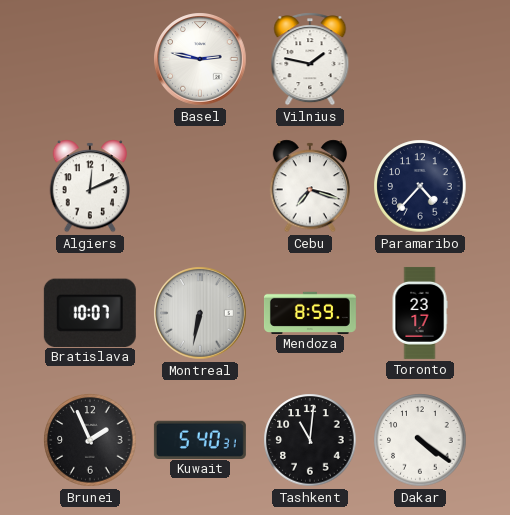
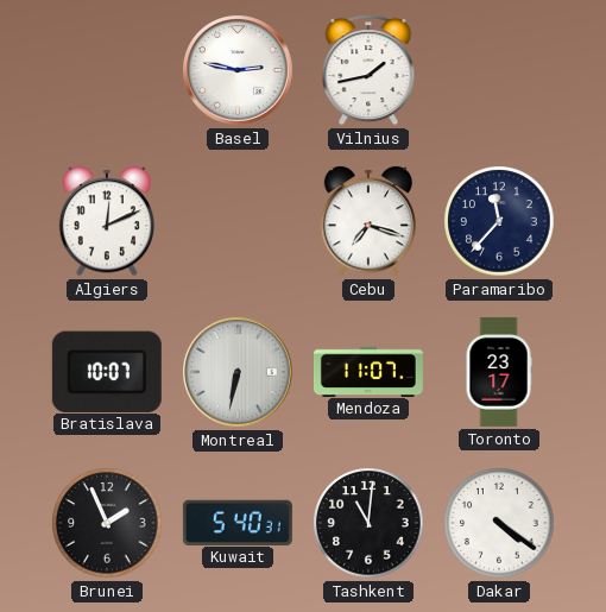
Vilnius: 1:47 -> 1:43 (368, 70)
Paramaribo: 4:37 -> 11:37 (499, 221)
Mendoza: 8:59 -> 11:07 (368, 371)
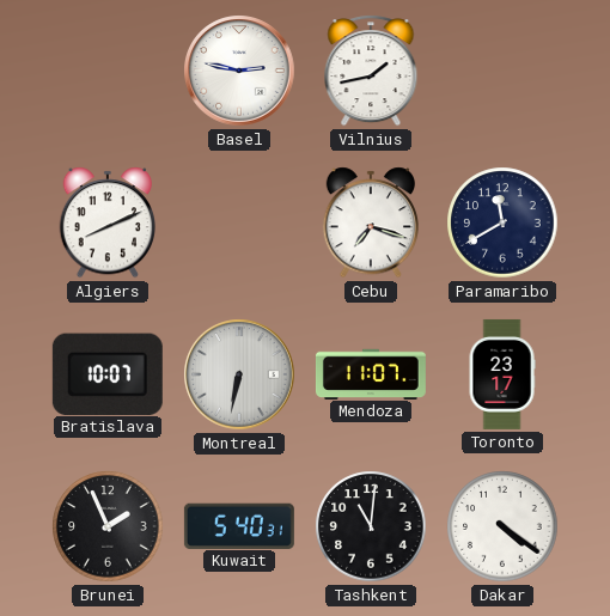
Algiers: 12:11 -> 8:11 (106, 222)
Paramaribo: 11:37 -> 11:40 (502, 222)
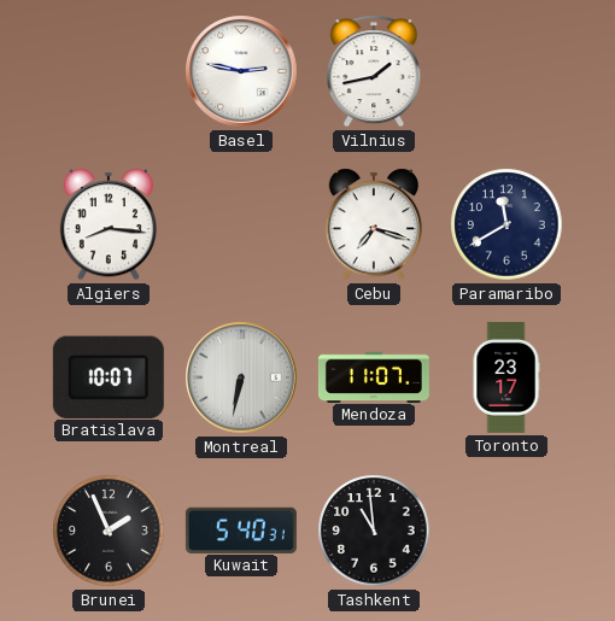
Algiers: 8:11 -> 8:16 (107, 224)
Tashkent: 11:01 -> 10:59 (374, 531)
Dakar: 4:21 -> none (502, 526)
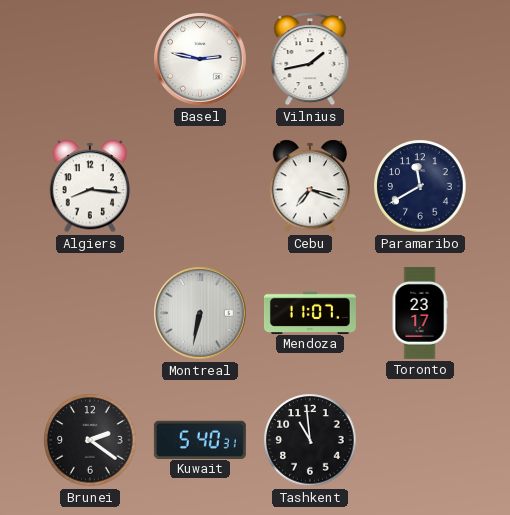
Bratislava: 10:07 -> none (109, 376)
Brunei: 1:56 -> 2:21 (90, 440)
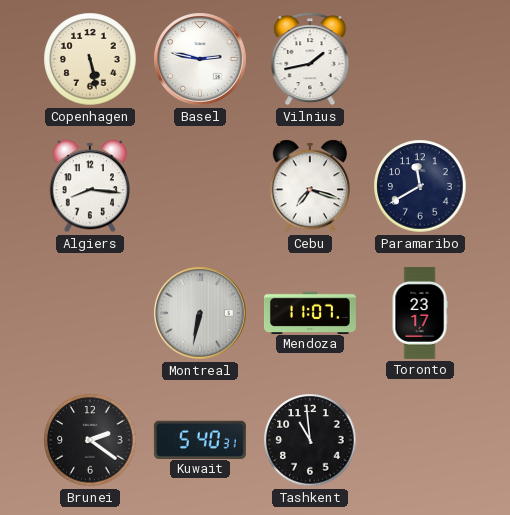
Copenhagen: none -> 5:28 (90, 59)
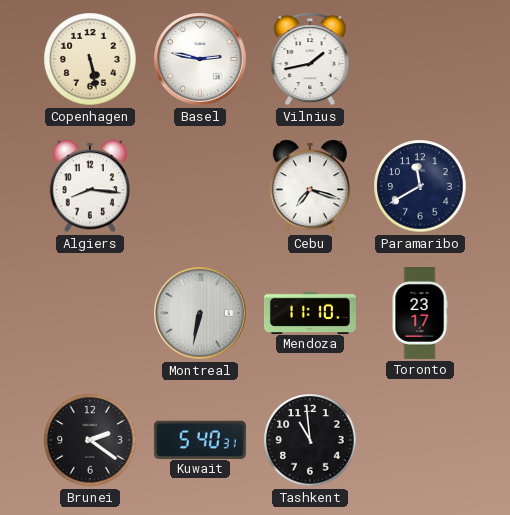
Mendoza: 11:07 -> 11:10 (310, 312)
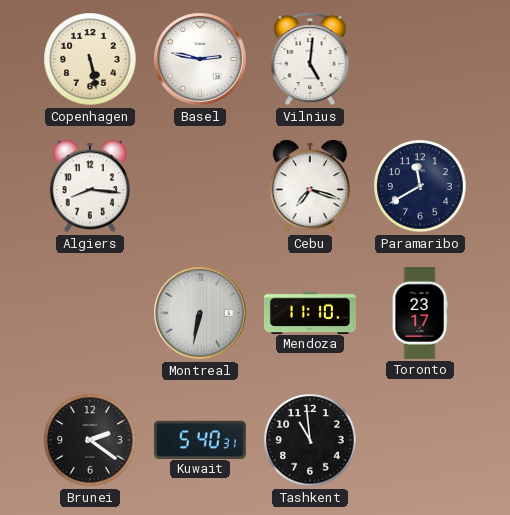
Vilnius: 1:43 -> 5:01 (310, 59)
